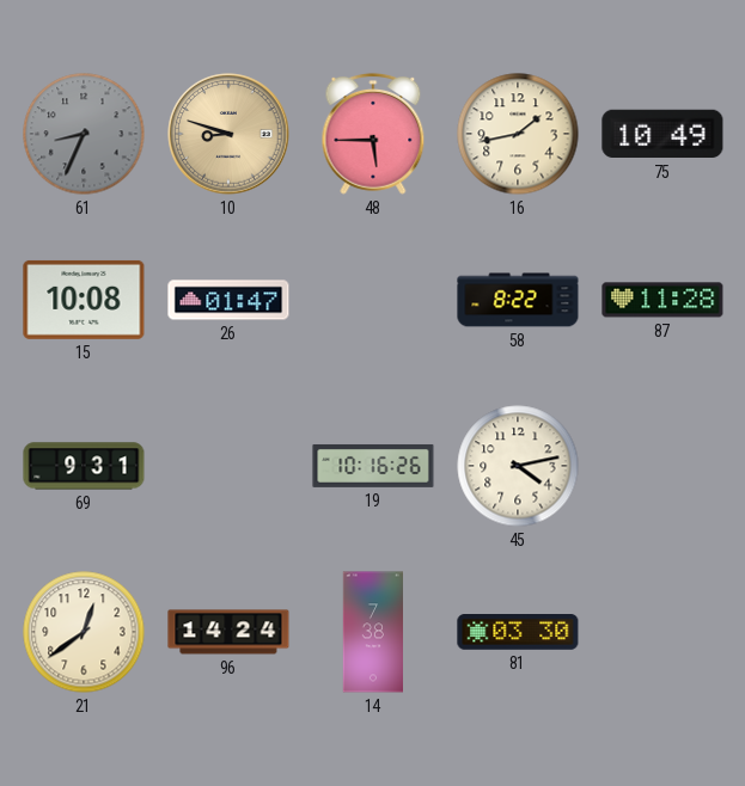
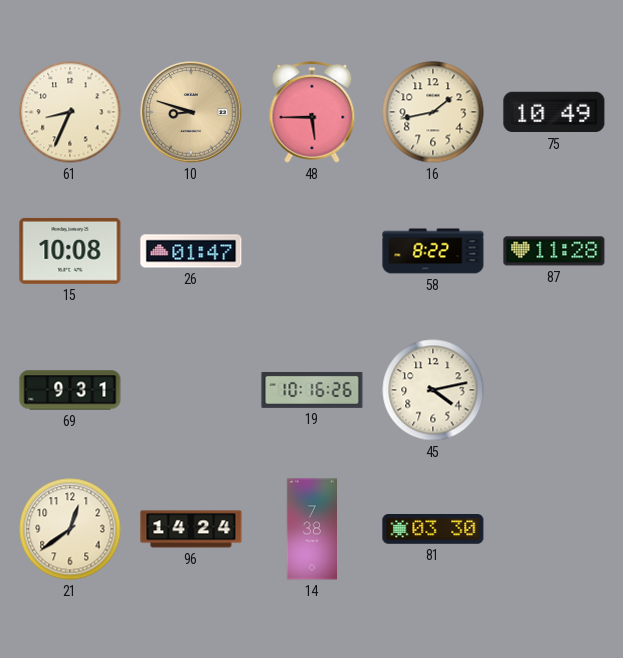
61 dial: grey -> cream (70, 112)
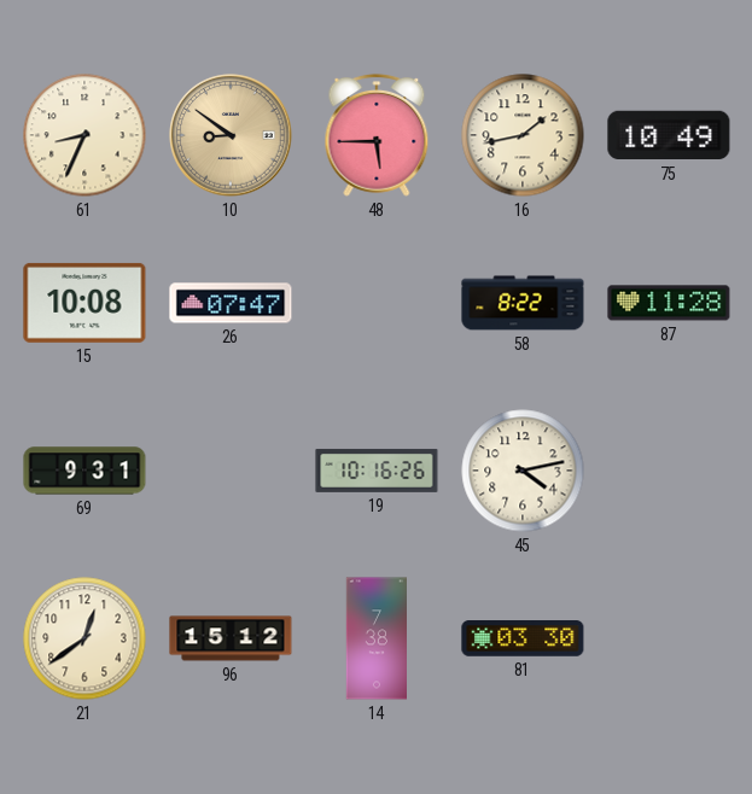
10: 8:48 -> 8:51 (231, 135)
26: 01:47 -> 07:47 (231, 303)
96: 14:24 -> 15:12 (231, 638)
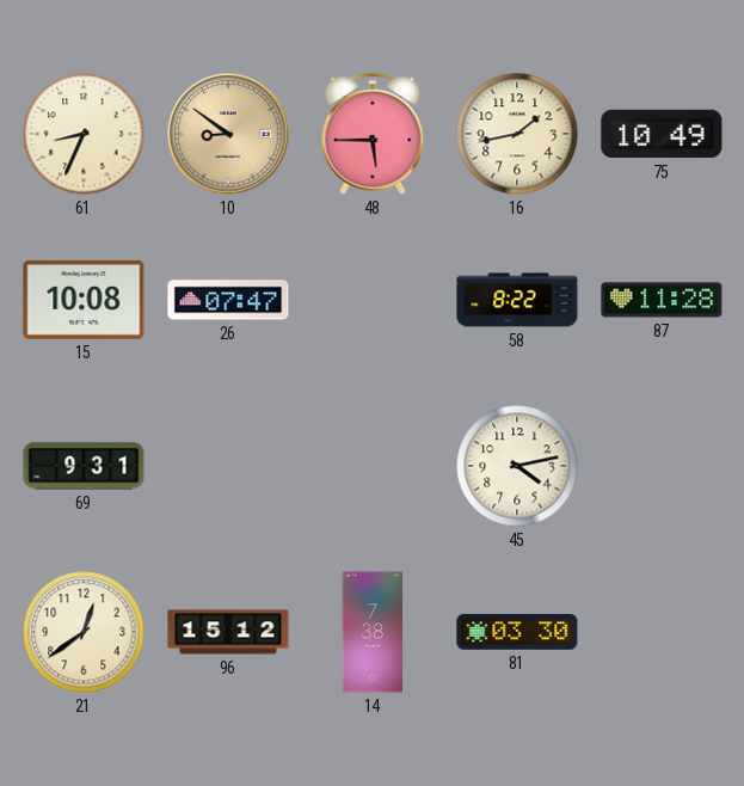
19: 10:16 -> none (377, 471)
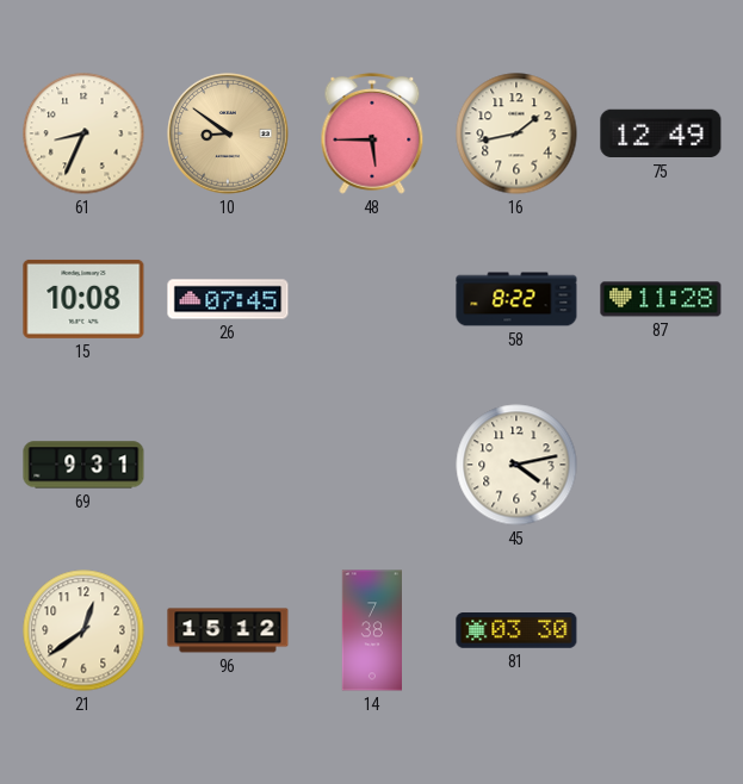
75: 10:49 -> 12:49 (661, 133)
26: 07:47 -> 07:45 (228, 299)
